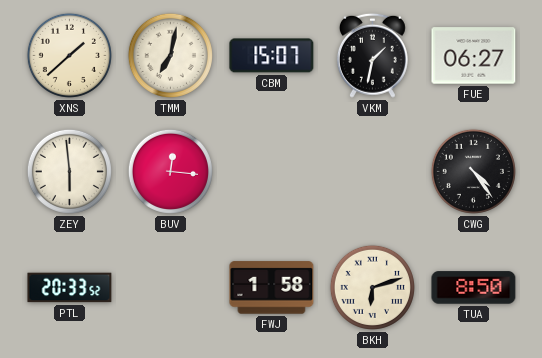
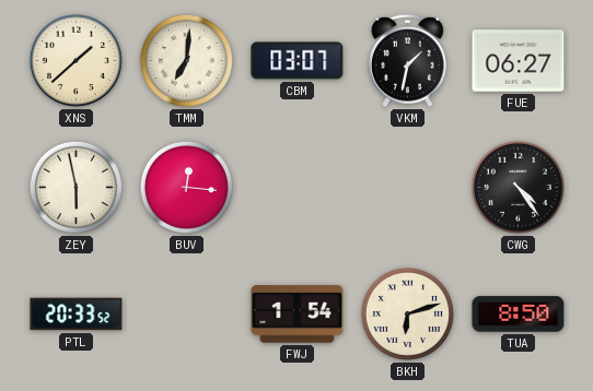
TMM: 7:02 -> 7:01 (186, 60)
CBM: 15:07 -> 03:07 (298, 61)
ZEY: 5:59 -> 5:58 (75, 187)
FWJ: 1:58 -> 1:54 (298, 315)
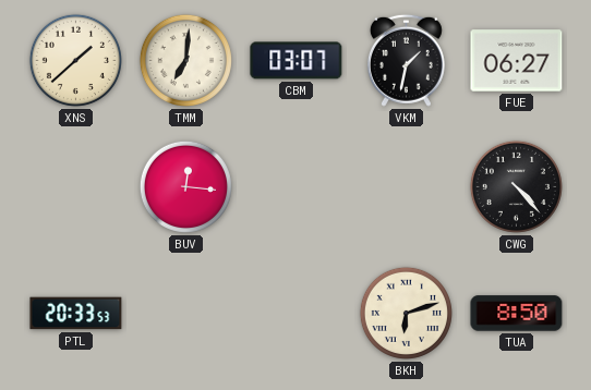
ZEY: 5:58 -> none (75, 187)
CWG: 4:24 -> 4:23 (516, 186)
PTL: 20:33:52 -> 20:33:53 (76, 314)
FWJ: 1:54 -> none (298, 315)
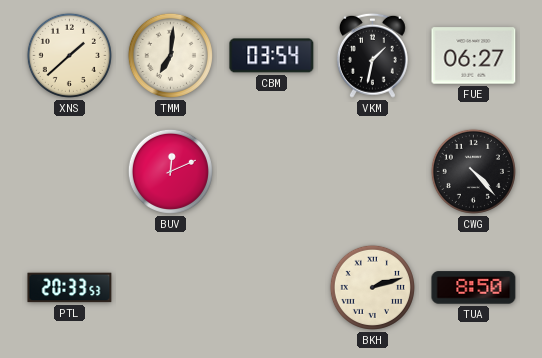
CBM: 03:07 -> 03:54 (272, 56)
BUV: 12:16 -> 12:11 (170, 171)
BKH: 6:12 -> 2:12 (372, 287)
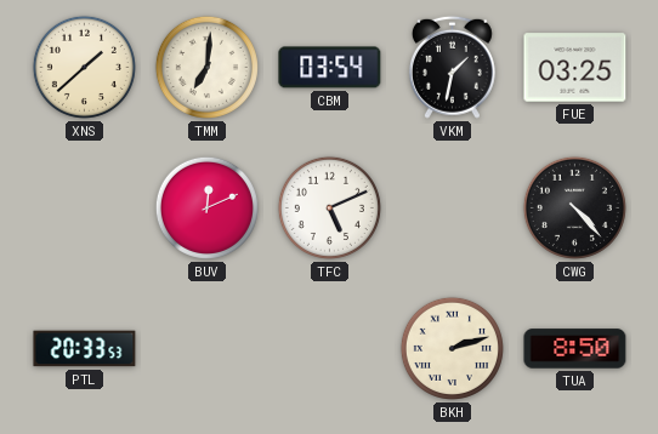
FUE: 06:27 -> 03:25 (575, 68)
TFC: none -> 5:11 (329, 207)
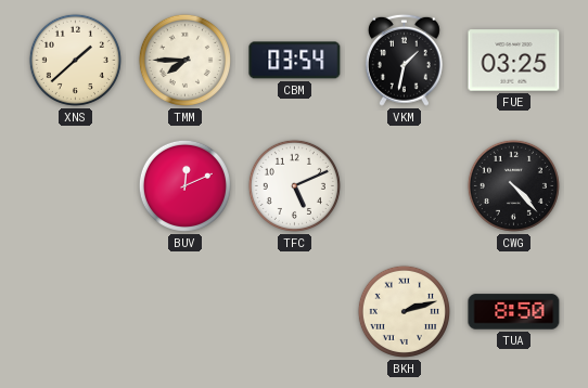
TMM: 7:01 -> 7:45 (184, 60)
PTL: 20:33 -> none (85, 349)
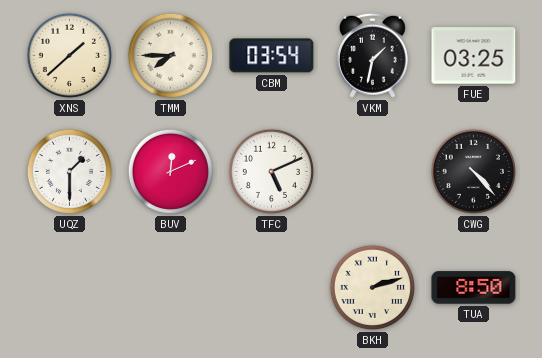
UQZ: none -> 1:30 (69, 171)
